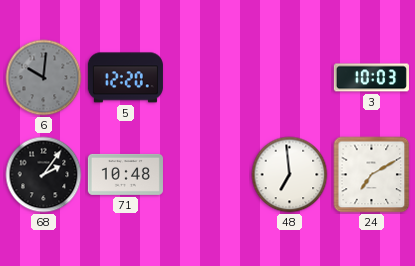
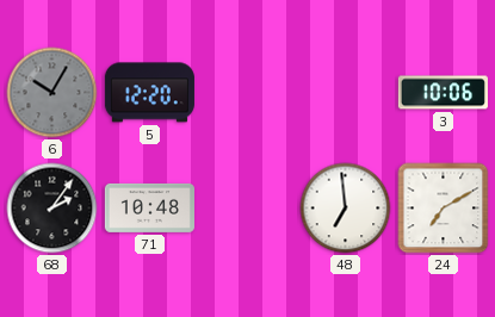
6: 10:01 -> 10:05 (52, 93)
3: 10:03 -> 10:06 (443, 93)
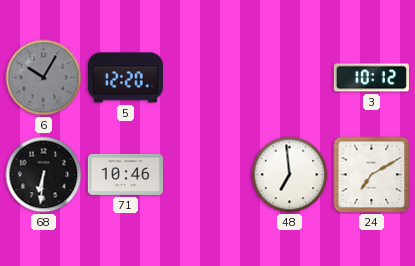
3: 10:06 -> 10:12 (371, 78)
68: 2:06 -> 6:31 (44, 175)
71: 10:48 -> 10:46 (125, 174)
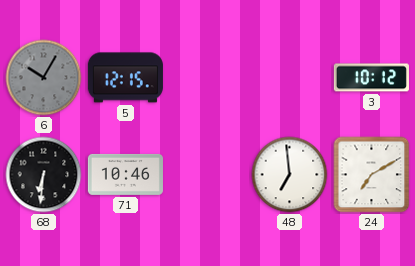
5: 12:20 -> 12:15 (125, 78)
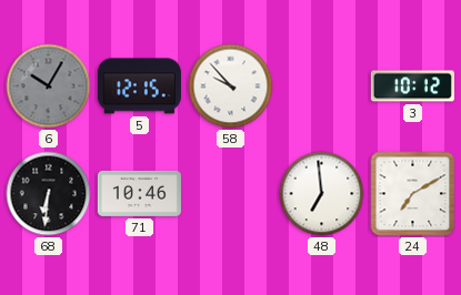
58: none -> 9:53 (231, 87)
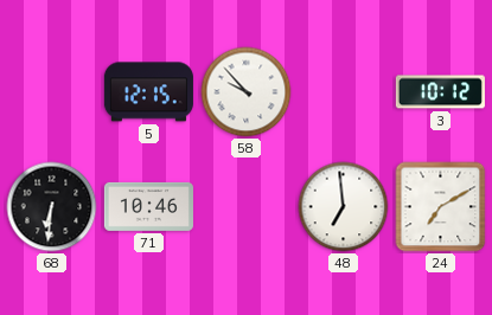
6: 10:05 -> none (49, 87)
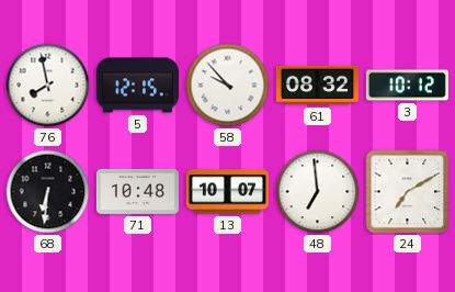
76: none -> 7:58 (48, 86)
61: none -> 08:32 (317, 86)
71: 10:46 -> 10:48 (137, 191)
13: none -> 10:07 (227, 192)
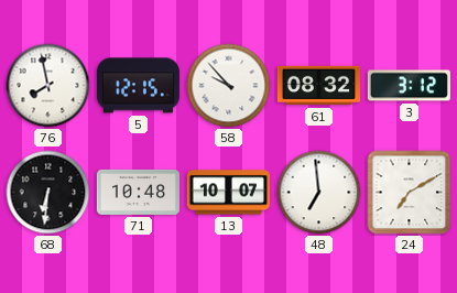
3: 10:12 -> 3:12 (409, 86)
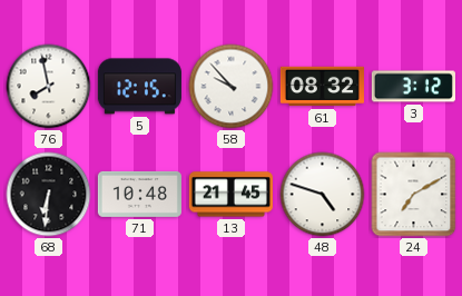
13: 10:07 -> 21:45 (230, 195)
48: 6:59 -> 4:48 (323, 195)
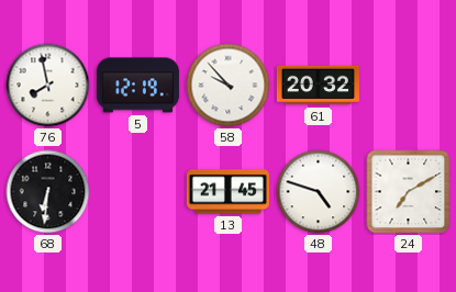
5: 12:15 -> 12:19 (137, 86)
61: 08:32 -> 20:32 (318, 86)
3: 3:12 -> none (413, 87)
71: 10:48 -> none (139, 194)
